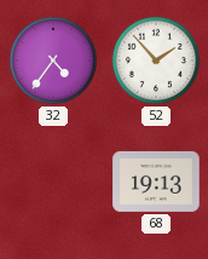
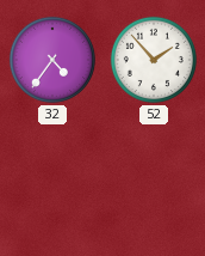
68: 19:13 -> none (156, 182)
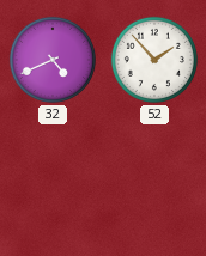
32: 4:36 -> 4:41 (53, 60)
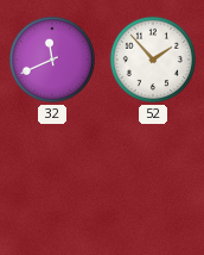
32: 4:41 -> 11:41 (52, 60)
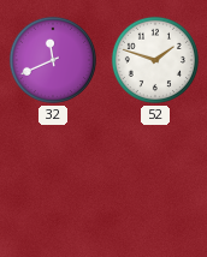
52: 1:53 -> 1:48 (155, 60)
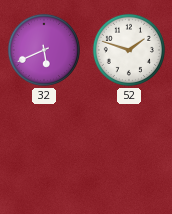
32: 11:41 -> 5:41 (44, 50)
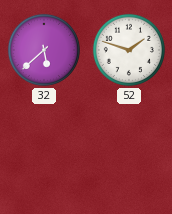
32: 5:41 -> 5:38 (44, 50)
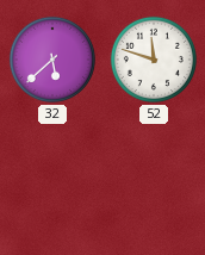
52: 1:48 -> 11:48 (154, 60)
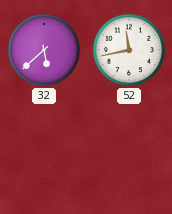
52: 11:48 -> 11:43 (129, 50)
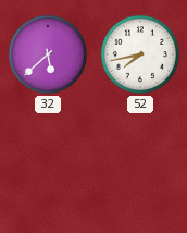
52: 11:43 -> 7:43 (140, 54)
